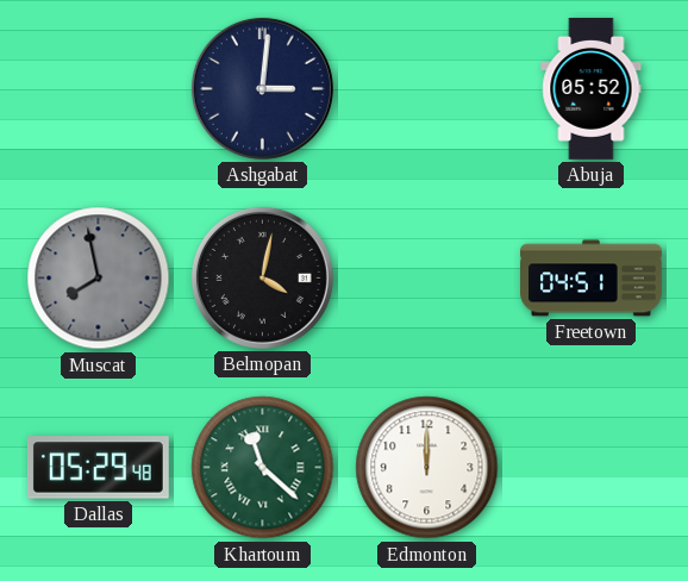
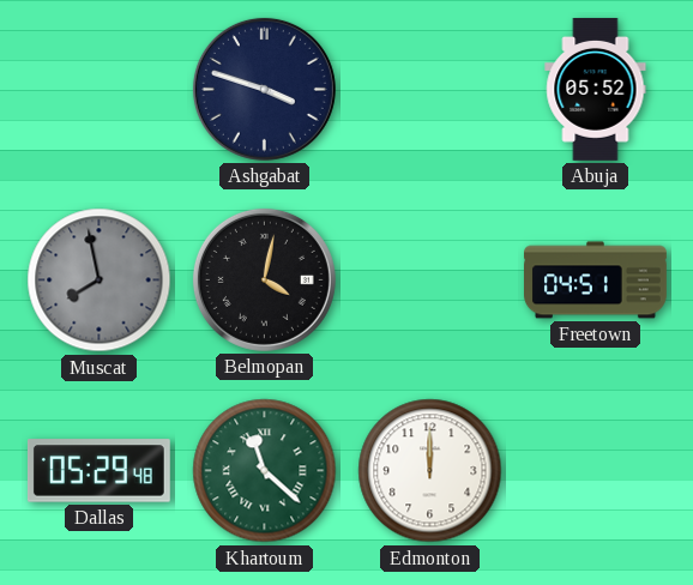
Ashgabat: 3:01 -> 3:48 (264, 89)
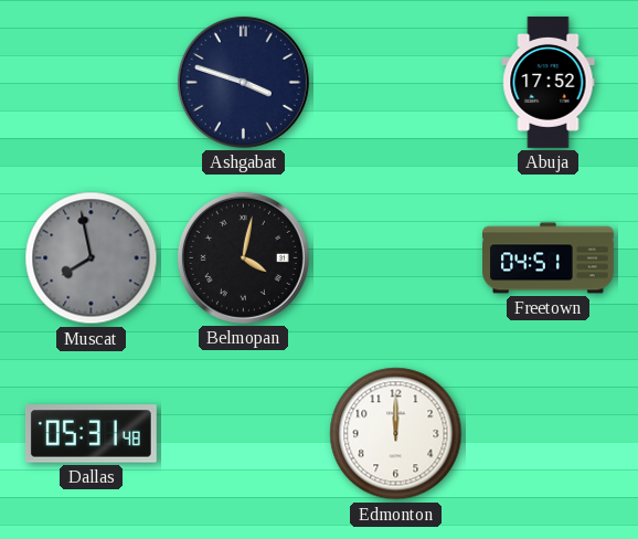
Abuja: 05:52 -> 17:52 (549, 82)
Dallas: 05:29 -> 05:31 (91, 434)
Khartoum: 11:22 -> none (265, 471)
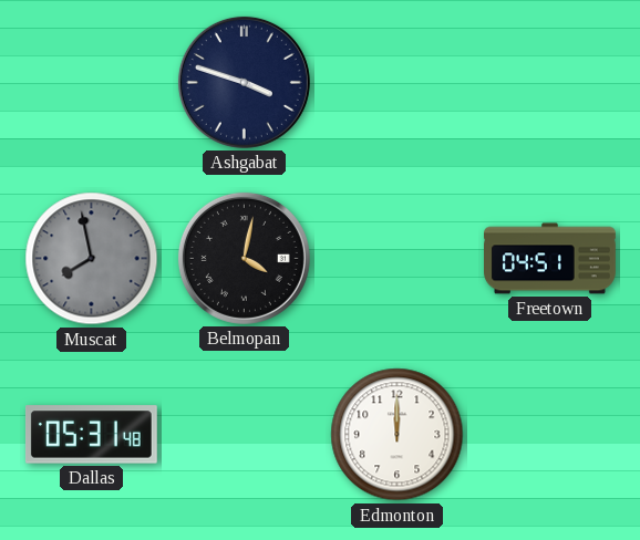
Abuja: 17:52 -> none (549, 82)
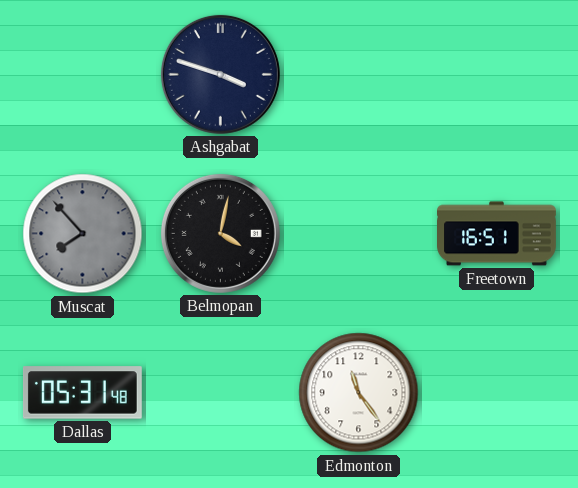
Muscat: 7:58 -> 7:53 (83, 234)
Freetown: 04:51 -> 16:51 (497, 234)
Edmonton: 12:00 -> 11:24 (359, 393)
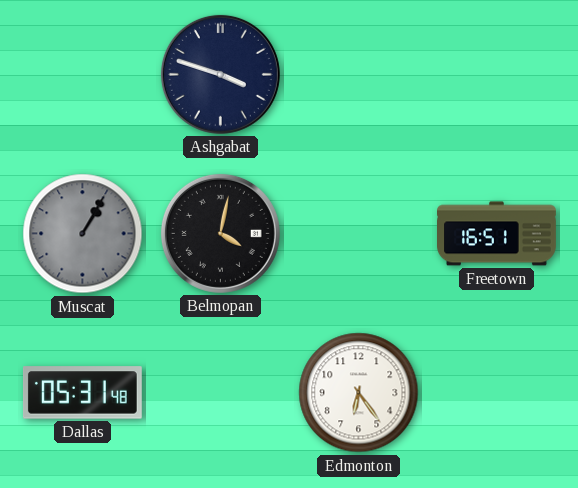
Muscat: 7:53 -> 1:05 (83, 234)
Edmonton: 11:24 -> 6:24 (359, 393)
